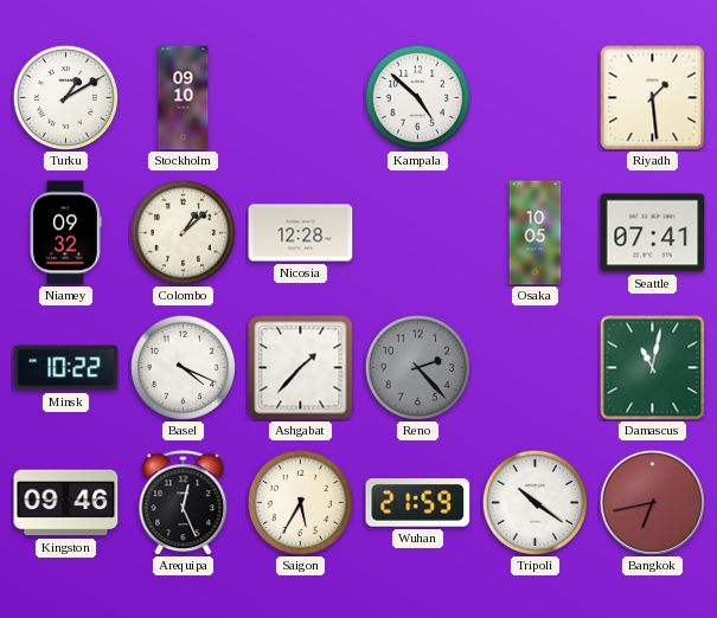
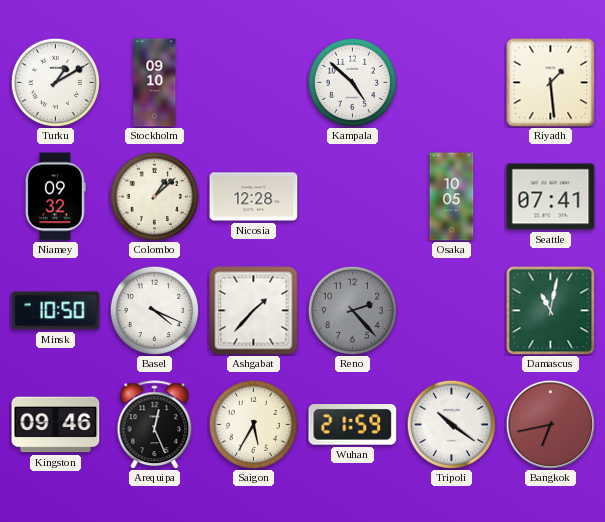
Minsk: 10:22 -> 10:50 (56, 311)
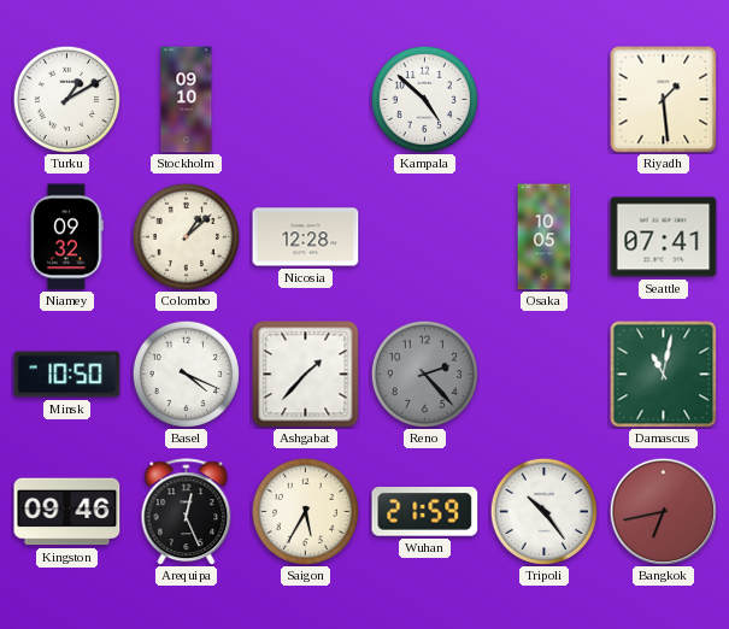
Tripoli: 10:21 -> 10:24 (543, 511)
